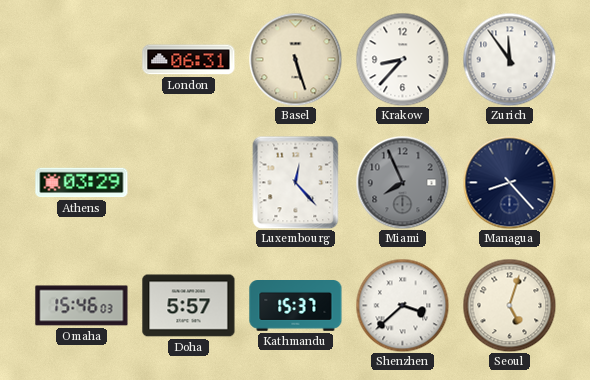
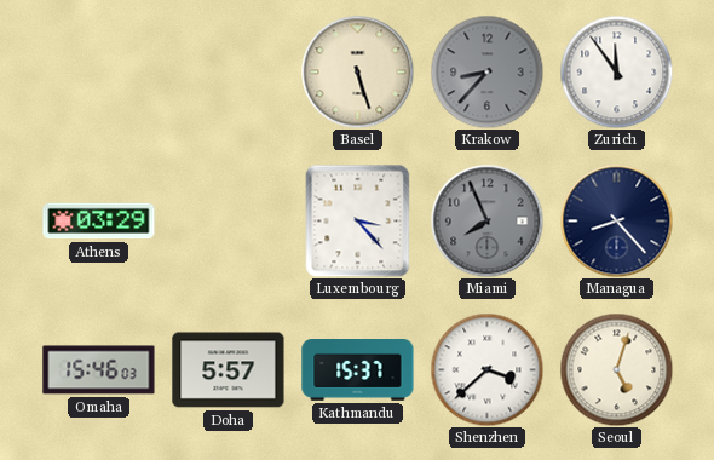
London: 06:31 -> none (189, 60)
Krakow dial: white -> grey (486, 71)
Luxembourg: 12:23 -> 3:23 (358, 220)
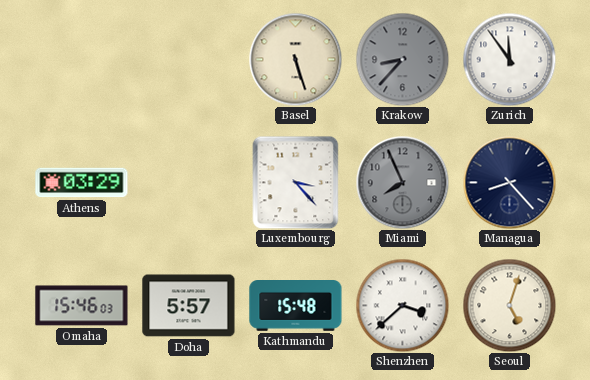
Kathmandu: 15:37 -> 15:48 (296, 306)
